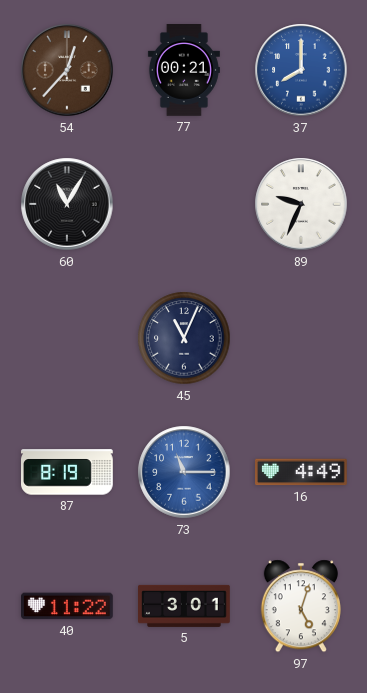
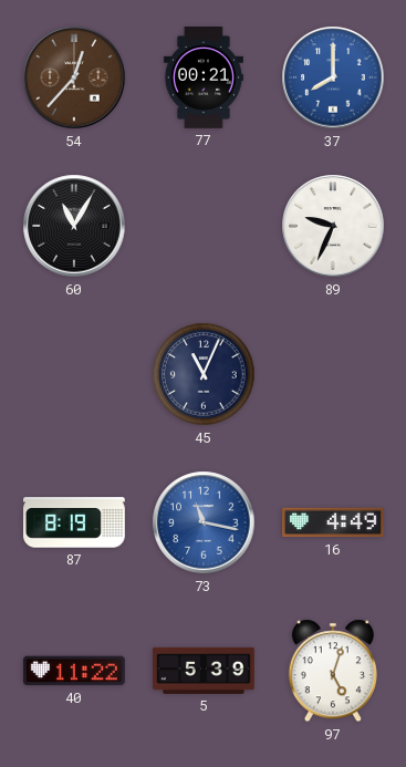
73: 11:15 -> 11:17 (204, 522)
5: 3:01 -> 5:39 (205, 671)
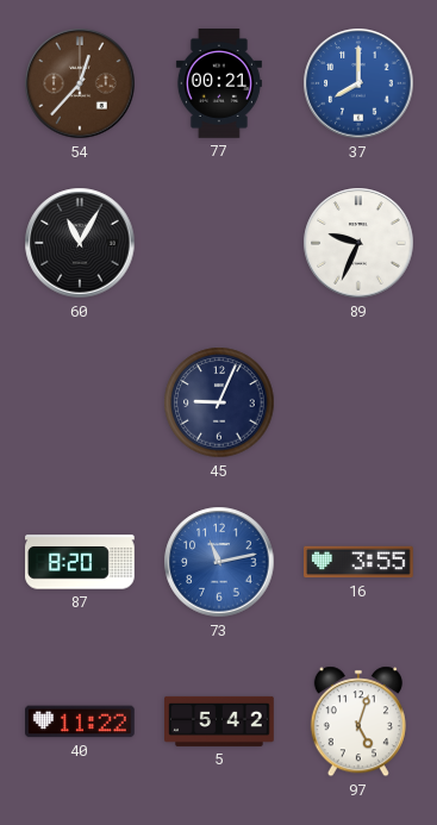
45: 11:04 -> 9:04 (219, 402)
87: 8:19 -> 8:20 (81, 562)
73: 11:17 -> 11:13 (219, 562)
16: 4:49 -> 3:55 (360, 562)
5: 5:39 -> 5:42 (220, 721)
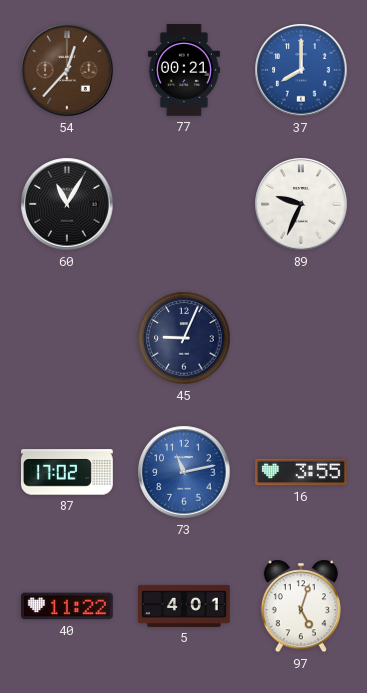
87: 8:20 -> 17:02 (68, 472)
5: 5:42 -> 4:01 (185, 606)
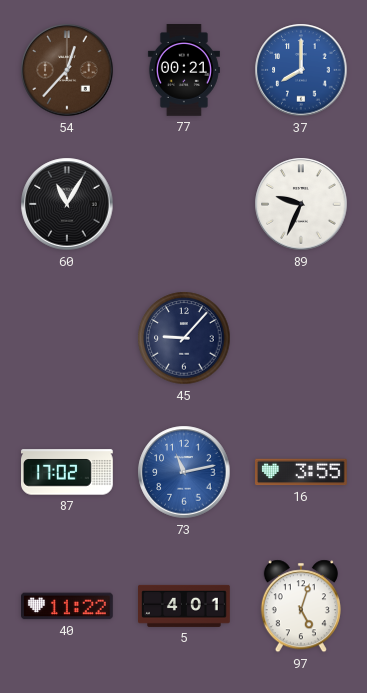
45: 9:04 -> 9:07 (184, 338)
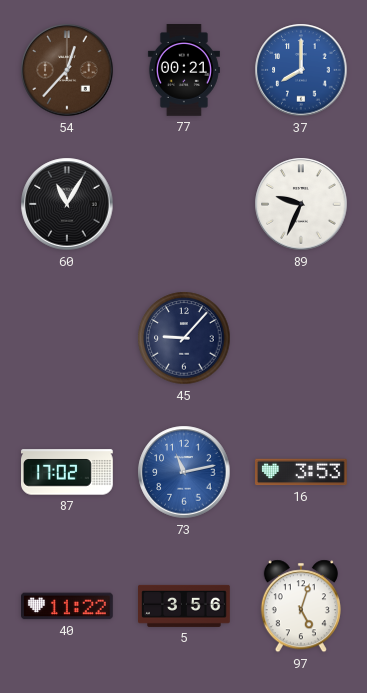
16: 3:55 -> 3:53 (302, 472)
5: 4:01 -> 3:56 (185, 606)
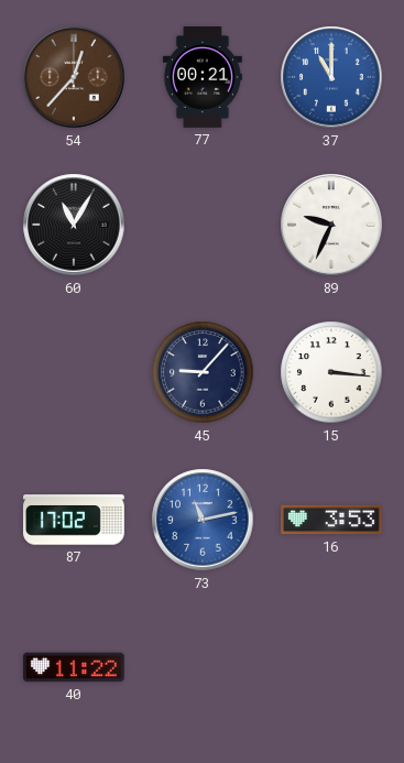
37: 8:00 -> 11:00 (331, 77)
15: none -> 3:16 (331, 372)
5: 3:56 -> none (185, 606)
97: 5:03 -> none (301, 606)
